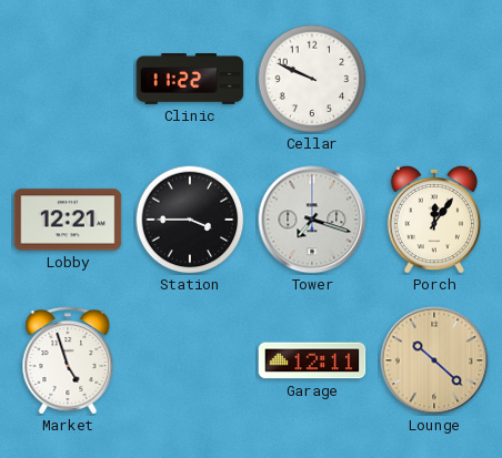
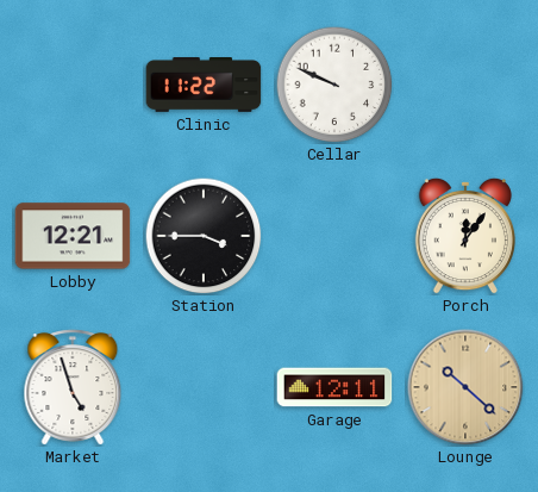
Tower: 7:18 -> none (312, 220)
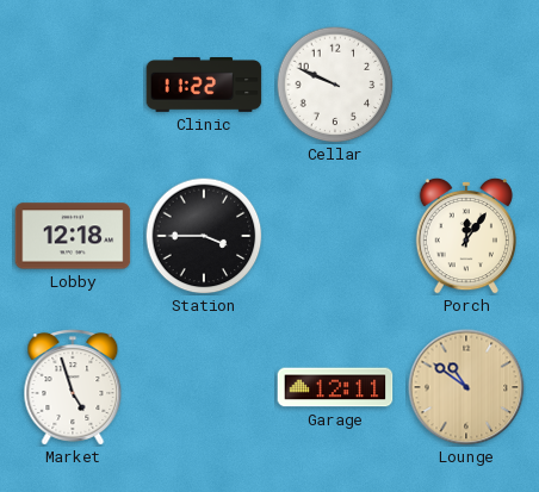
Lobby: 12:21 -> 12:18 (73, 236)
Lounge: 10:22 -> 10:51 (466, 387)
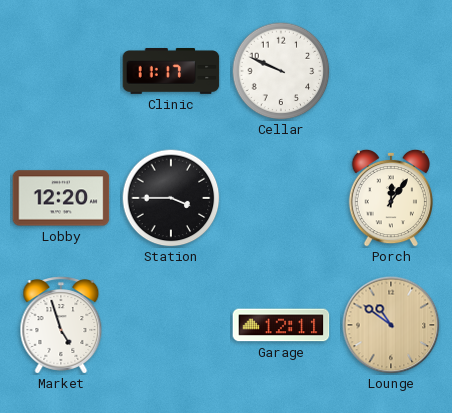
Clinic: 11:22 -> 11:17 (171, 72)
Lobby: 12:18 -> 12:20 (61, 198)
